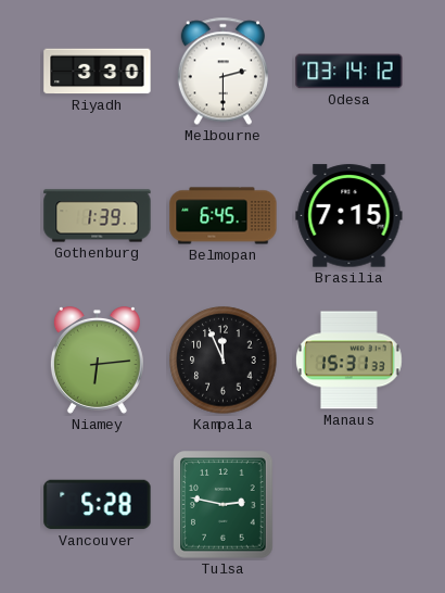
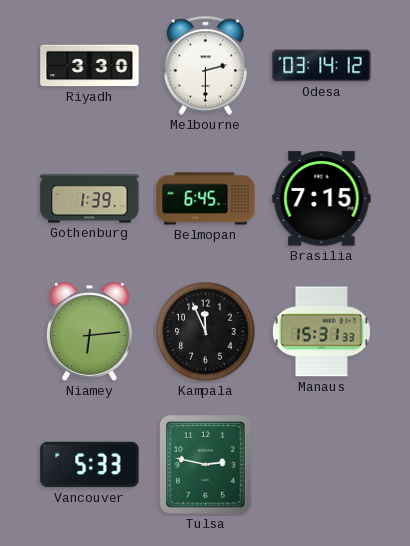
Vancouver: 5:28 -> 5:33 (90, 465)
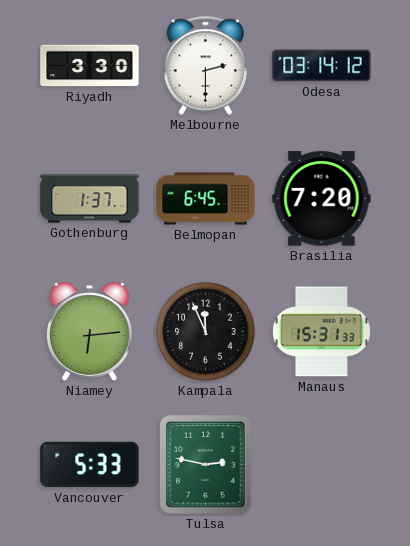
Gothenburg: 1:39 -> 1:37 (90, 199)
Brasilia: 7:15 -> 7:20 (322, 199)
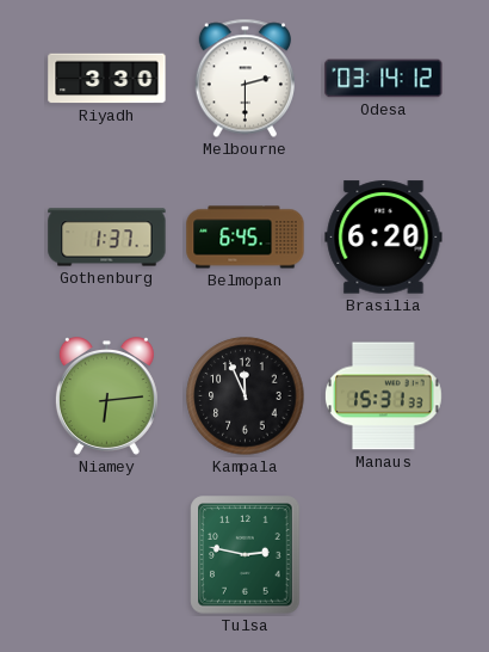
Brasilia: 7:20 -> 6:20 (384, 238)
Vancouver: 5:33 -> none (90, 465)
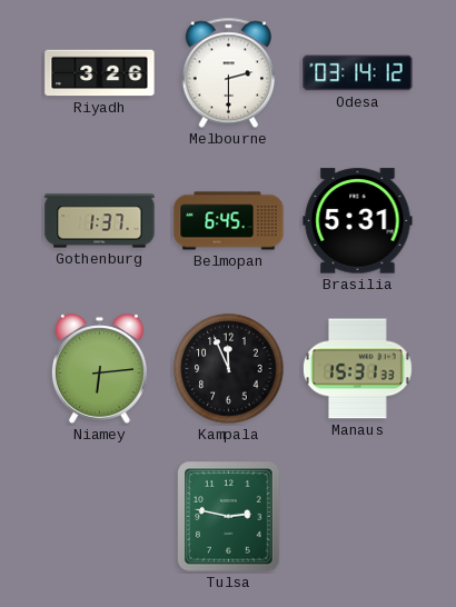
Riyadh: 3:30 -> 3:26 (100, 73)
Brasilia: 6:20 -> 5:31 (358, 221)
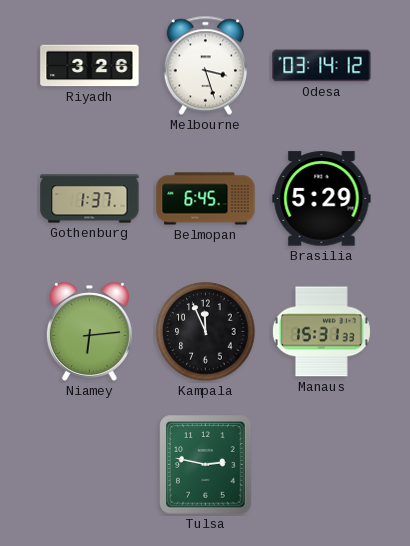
Melbourne: 2:30 -> 3:27 (205, 66)
Brasilia: 5:31 -> 5:29 (322, 199)
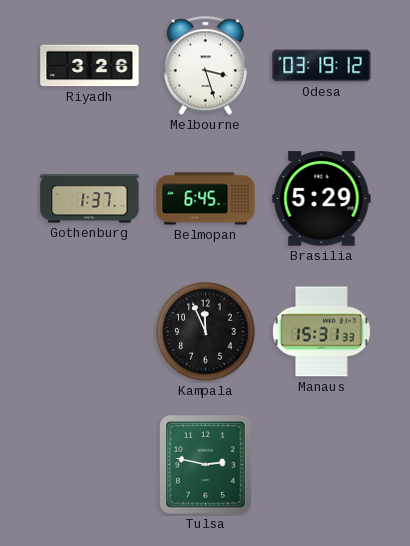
Odesa: 03:14 -> 03:19 (322, 66)
Niamey: 6:14 -> none (89, 332)
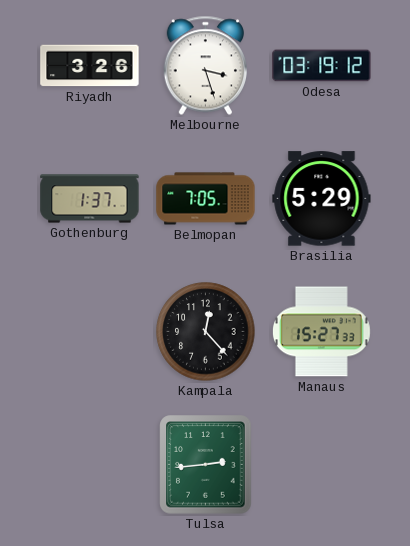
Belmopan: 6:45 -> 7:05 (206, 199)
Kampala: 11:56 -> 12:23 (206, 332)
Manaus: 15:31 -> 15:27 (321, 332)
Tulsa: 2:47 -> 2:44 (206, 465)
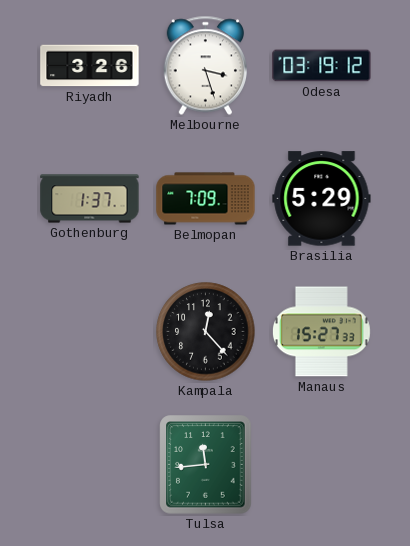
Belmopan: 7:05 -> 7:09 (206, 199)
Tulsa: 2:44 -> 11:44 (206, 465)
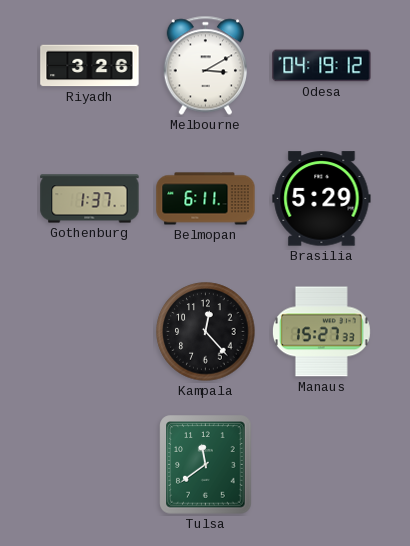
Melbourne: 3:27 -> 3:10 (205, 66)
Odesa: 03:19 -> 04:19 (322, 66)
Belmopan: 7:09 -> 6:11 (206, 199)
Tulsa: 11:44 -> 11:39 (206, 465)
